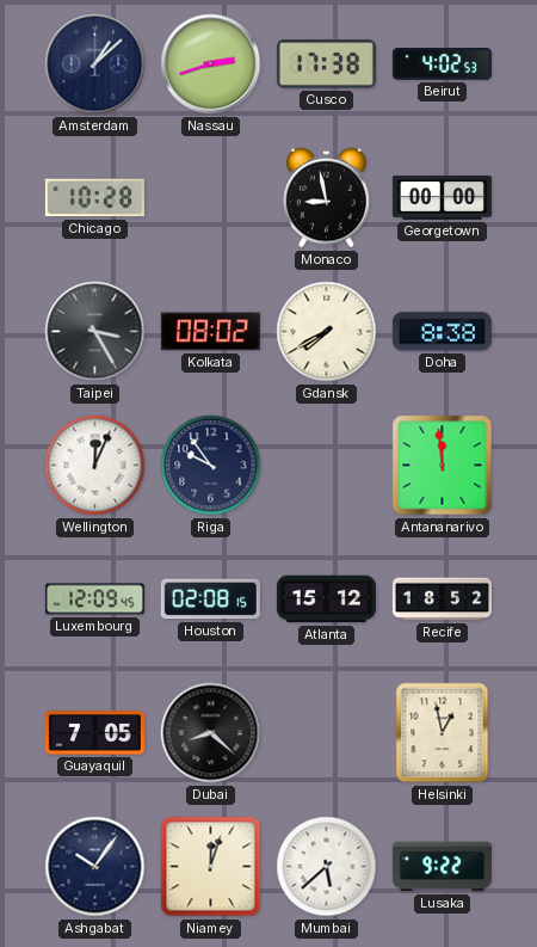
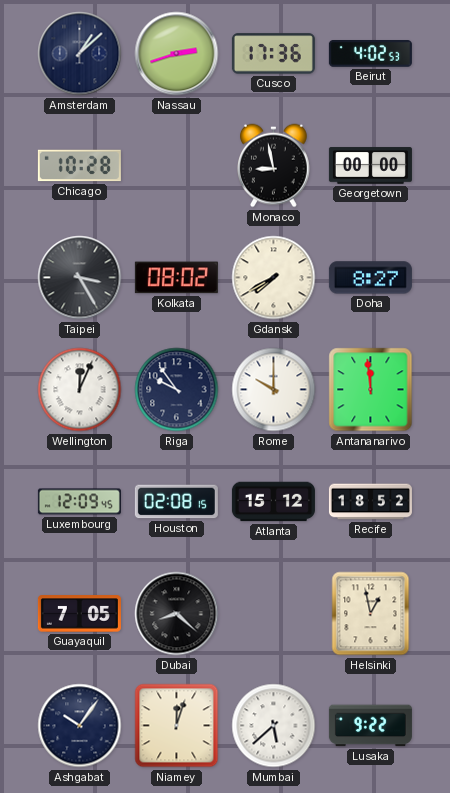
Cusco: 17:38 -> 17:36 (273, 54)
Doha: 8:38 -> 8:27 (370, 278)
Rome: none -> 10:00 (274, 390)
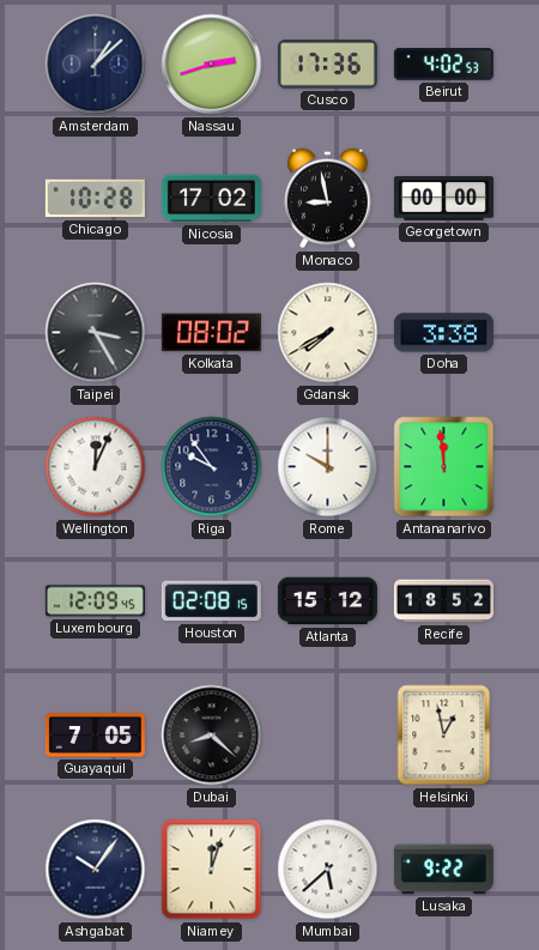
Nicosia: none -> 17:02 (211, 199)
Doha: 8:27 -> 3:38 (443, 333)
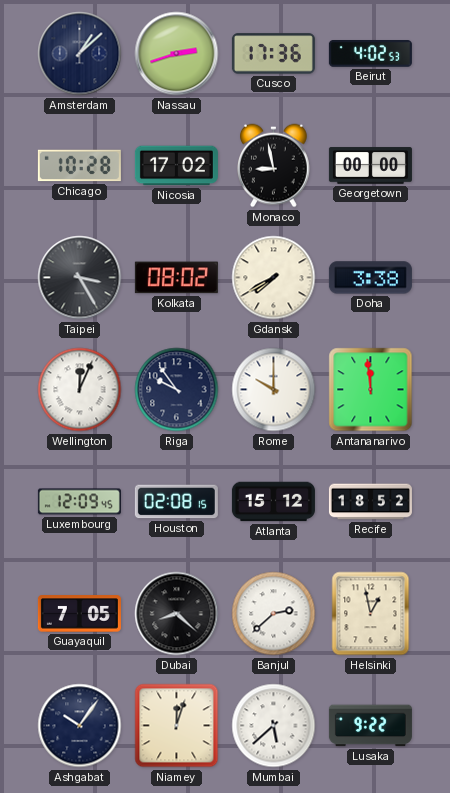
Banjul: none -> 2:38 (274, 614)
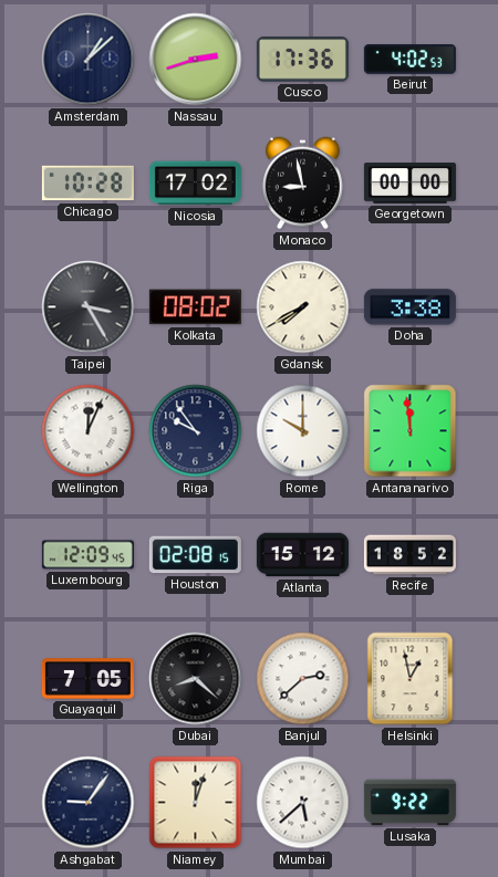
Ashgabat: 10:06 -> 9:06 (89, 803)
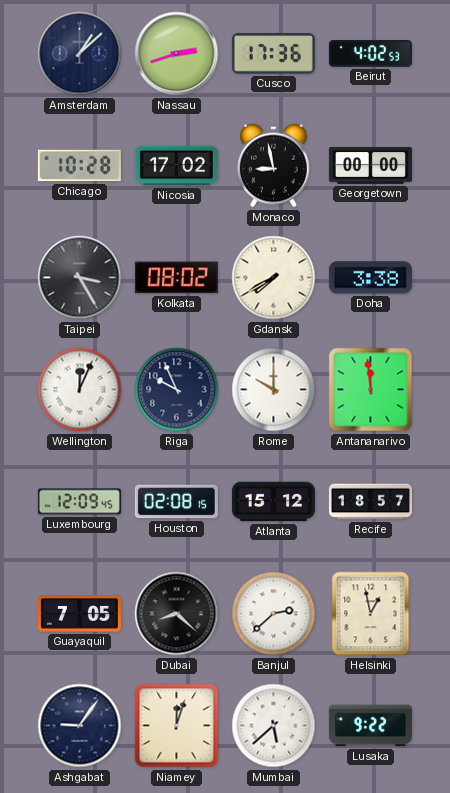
Riga: 9:54 -> 9:56 (177, 390)
Recife: 18:52 -> 18:57 (370, 502)
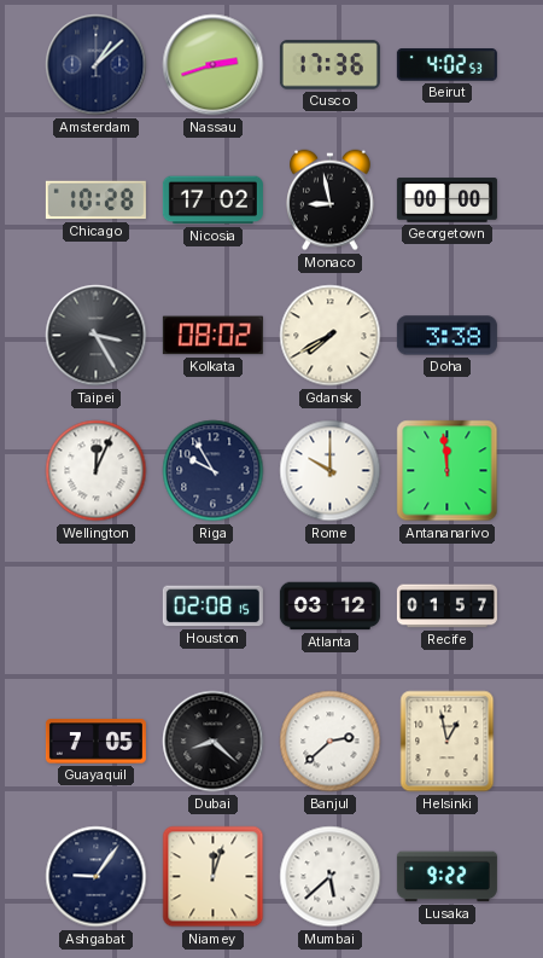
Riga: 9:56 -> 9:55 (214, 471)
Luxembourg: 12:09 -> none (79, 502)
Atlanta: 15:12 -> 03:12 (329, 606)
Recife: 18:57 -> 01:57 (446, 606)
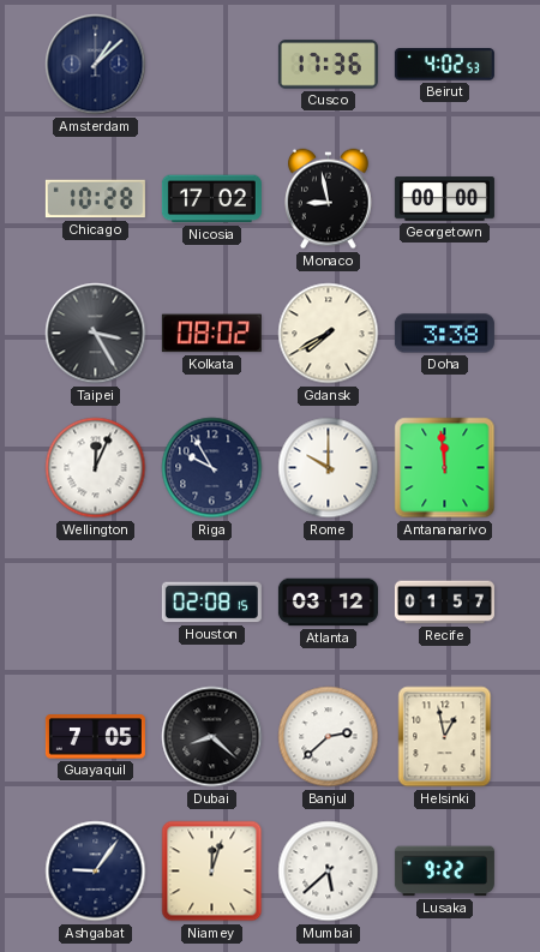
Nassau: 2:42 -> none (214, 65)
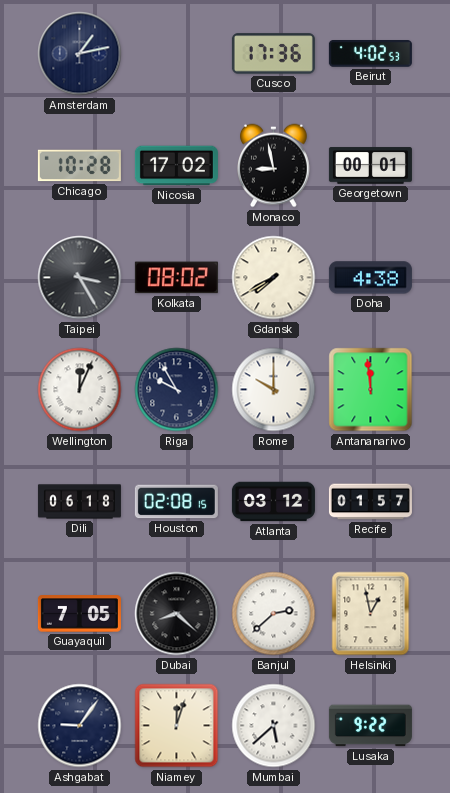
Amsterdam: 1:08 -> 1:13 (80, 54)
Georgetown: 00:00 -> 00:01 (370, 166)
Doha: 3:38 -> 4:38 (370, 278)
Dili: none -> 06:18 (79, 502)
